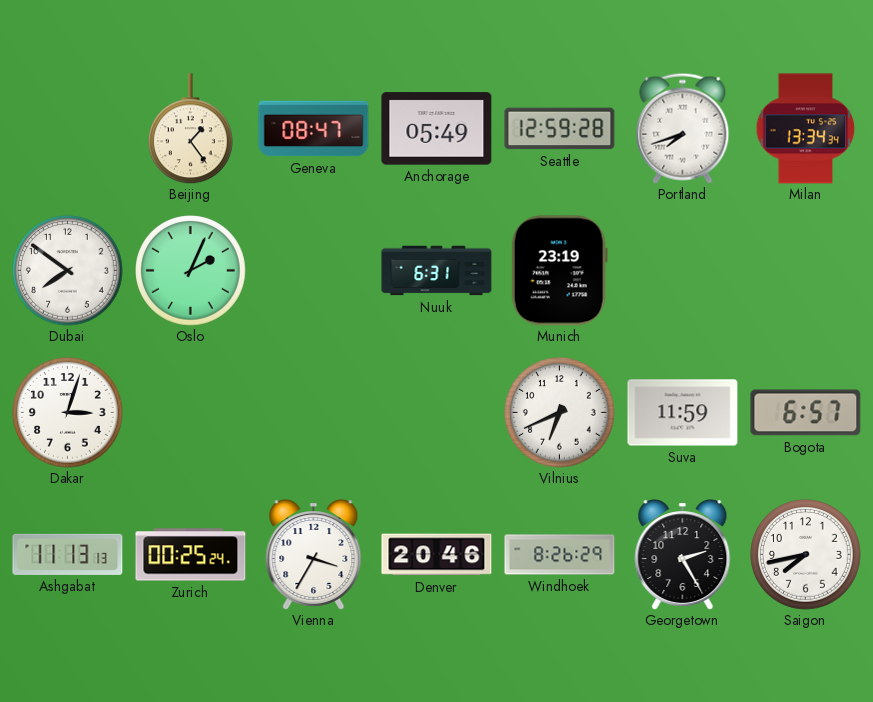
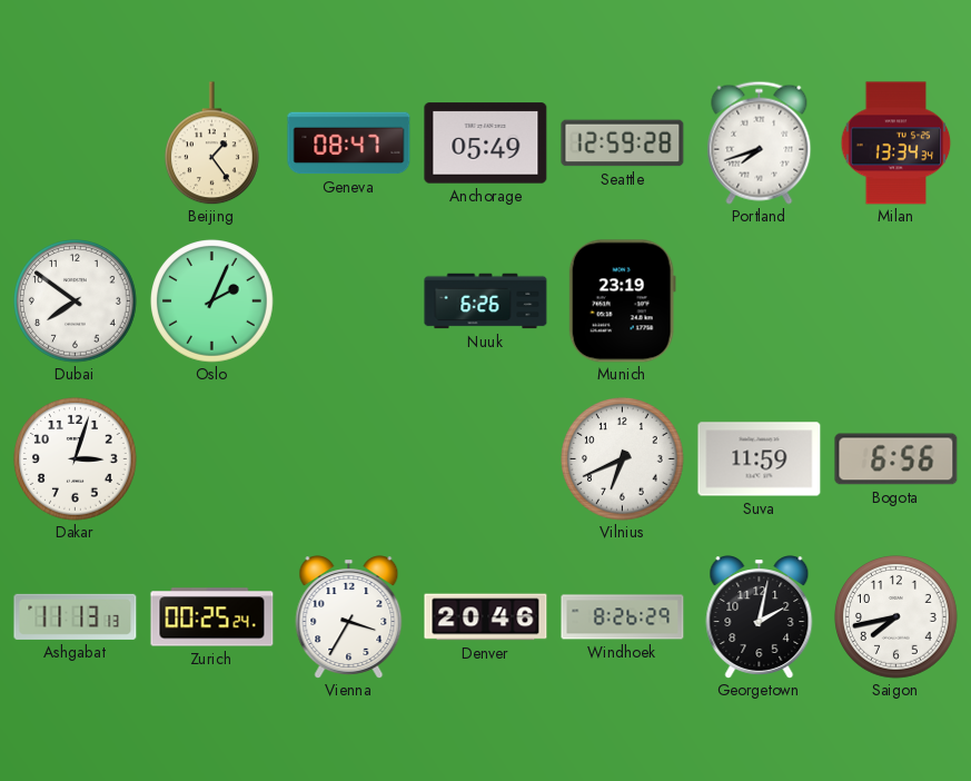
Nuuk: 6:31 -> 6:26 (486, 301)
Bogota: 6:57 -> 6:56 (896, 459)
Georgetown: 2:25 -> 2:02 (760, 617)
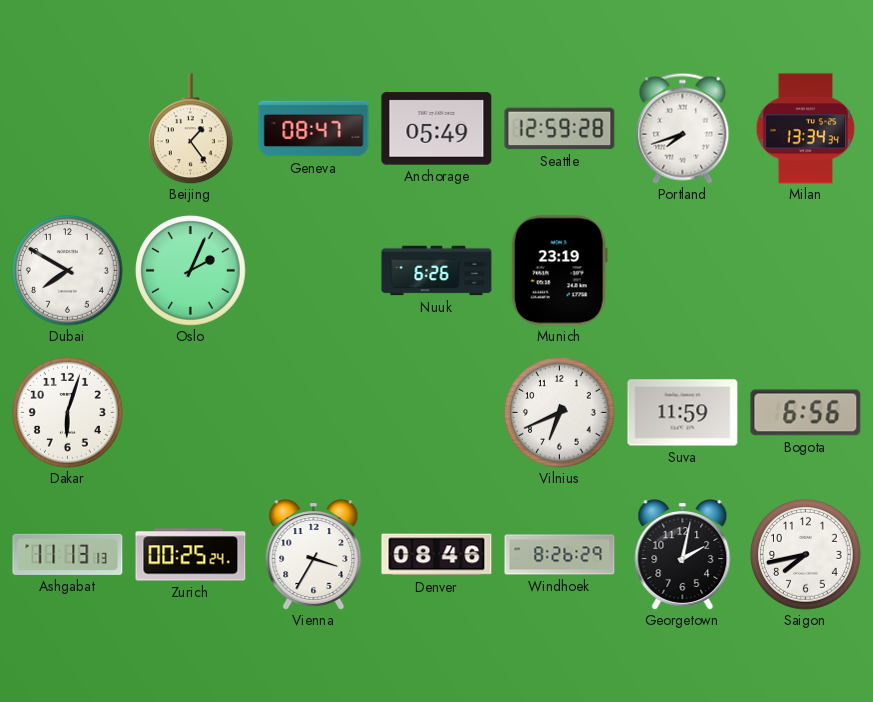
Dubai: 7:51 -> 7:50 (68, 271)
Dakar: 3:03 -> 6:03 (68, 413)
Denver: 20:46 -> 08:46 (437, 555)
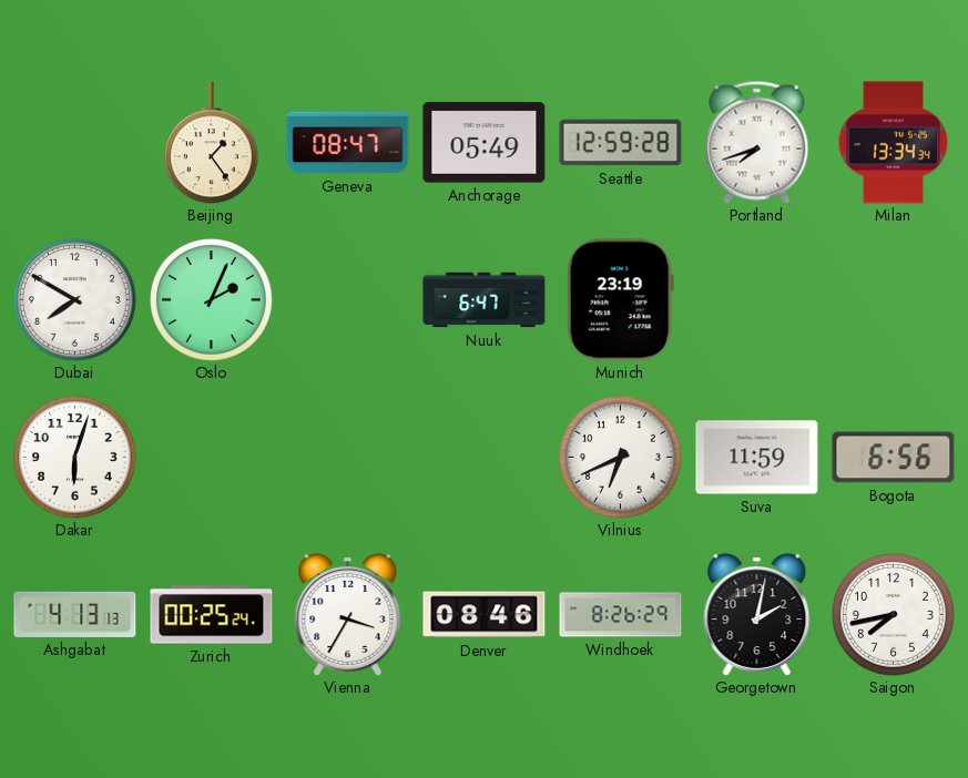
Nuuk: 6:26 -> 6:47 (485, 300)
Ashgabat: 11:13 -> 4:13 (75, 614)
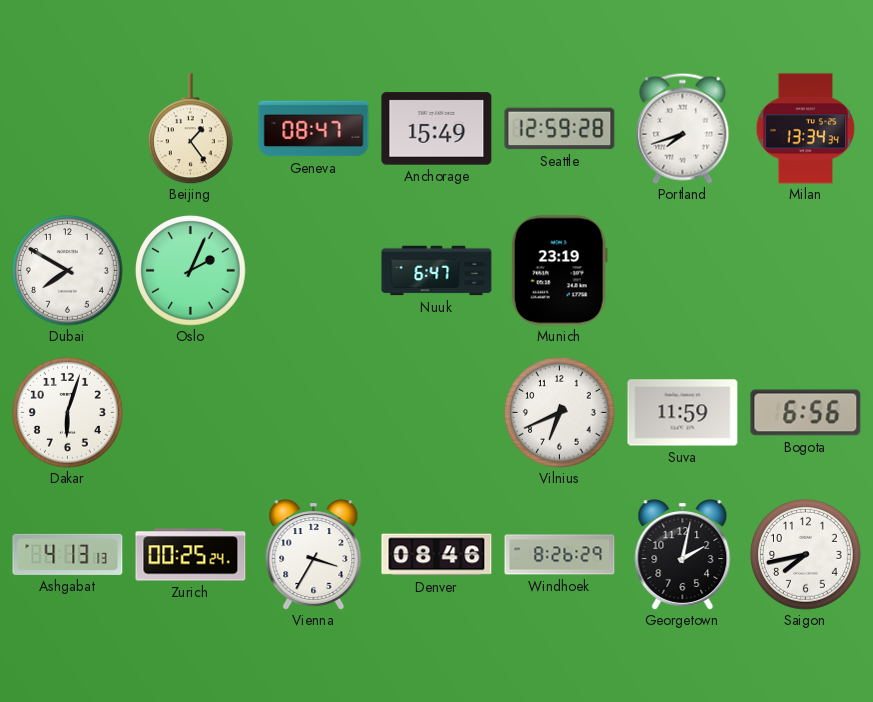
Anchorage: 05:49 -> 15:49 (437, 129)
